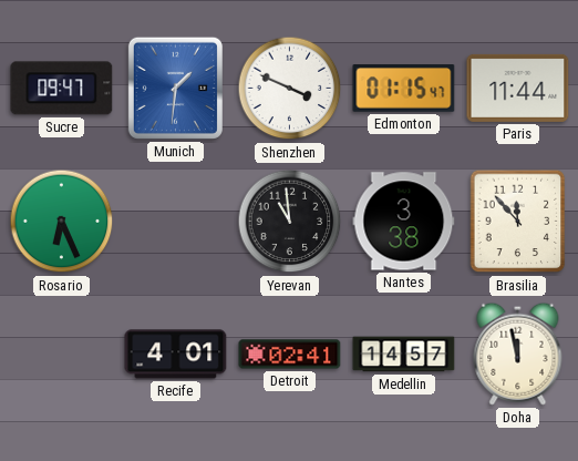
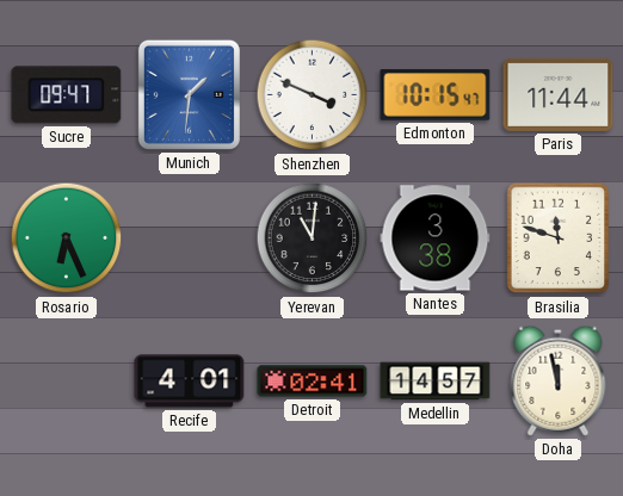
Edmonton: 01:15 -> 10:15 (436, 95)
Yerevan: 10:59 -> 11:01 (313, 238)
Brasilia: 11:53 -> 11:48 (559, 238)
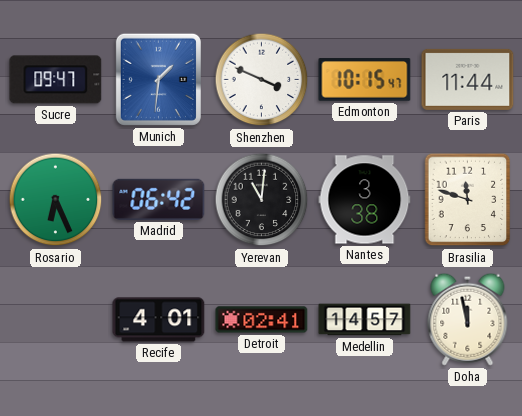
Madrid: none -> 06:42 (159, 199)
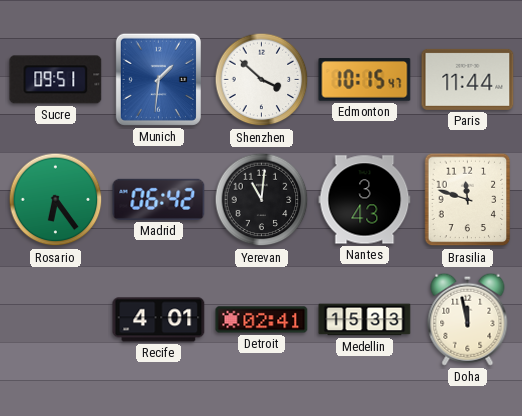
Sucre: 09:47 -> 09:51 (56, 80)
Shenzhen: 3:49 -> 3:52 (262, 80)
Rosario: 6:26 -> 6:24 (56, 200)
Nantes: 3:38 -> 3:43 (365, 200)
Medellin: 14:57 -> 15:33 (365, 320)
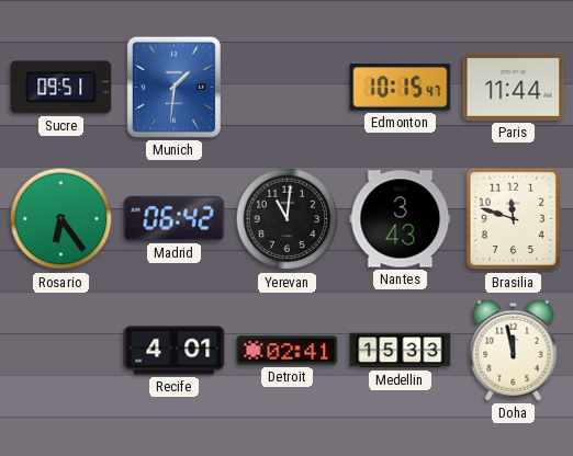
Shenzhen: 3:52 -> none (262, 80)
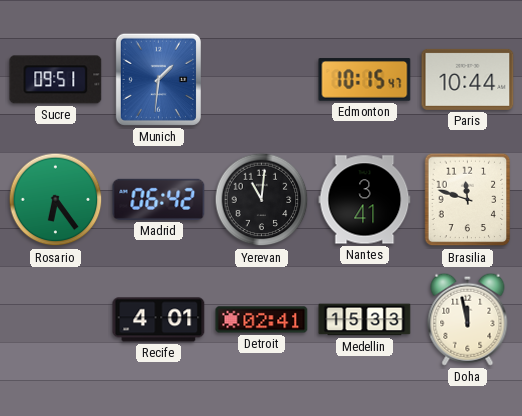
Paris: 11:44 -> 10:44 (468, 79)
Nantes: 3:43 -> 3:41 (365, 200)
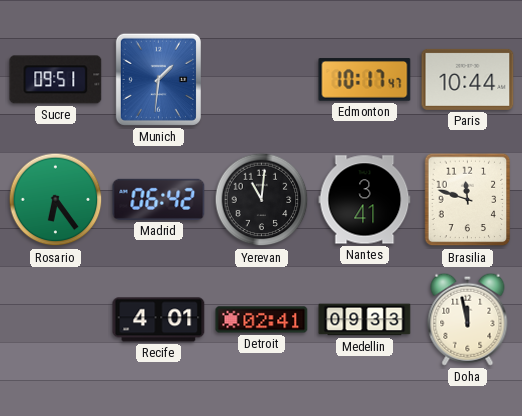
Edmonton: 10:15 -> 10:17 (365, 80)
Medellin: 15:33 -> 09:33 (365, 320)
